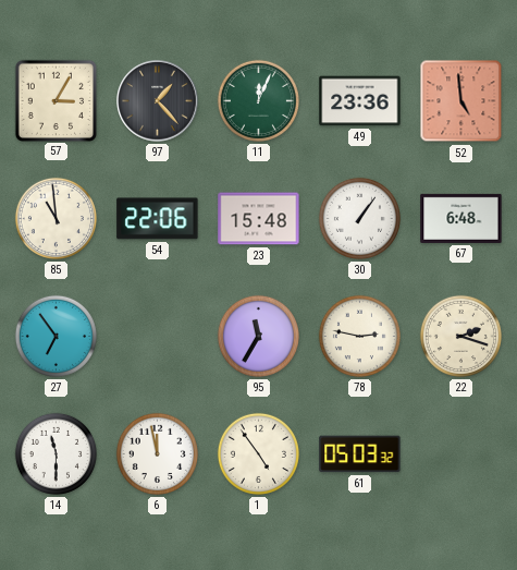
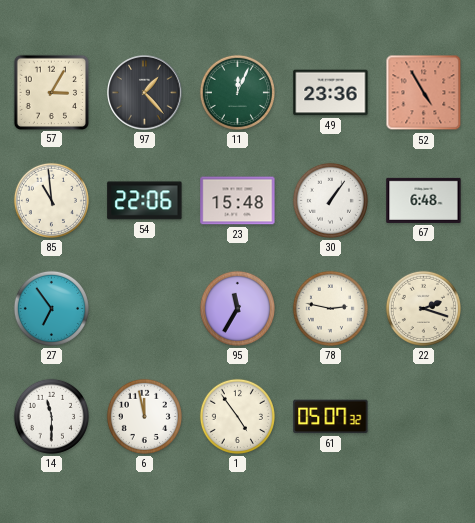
52: 4:59 -> 4:55 (424, 93)
61: 05:03 -> 05:07 (331, 417)
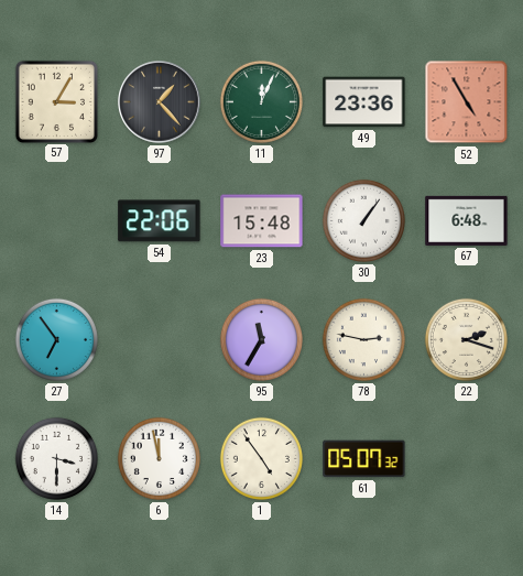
85: 10:59 -> none (51, 200)
14: 11:30 -> 3:30 (56, 458)
